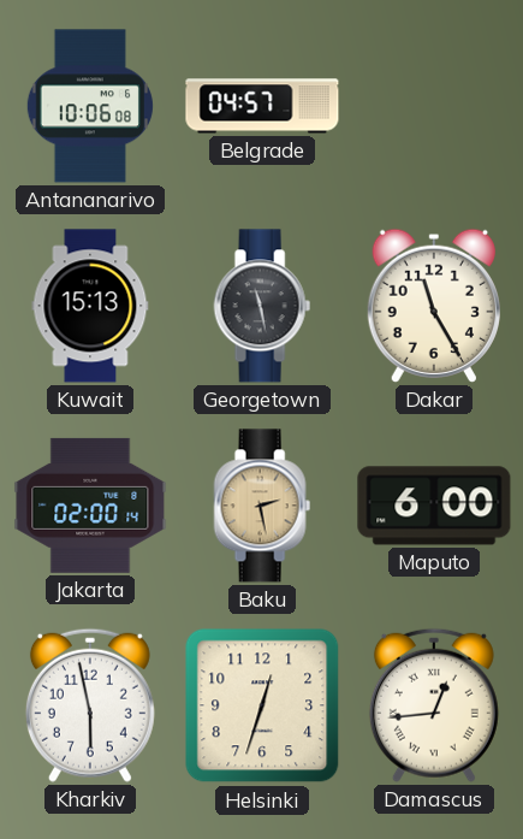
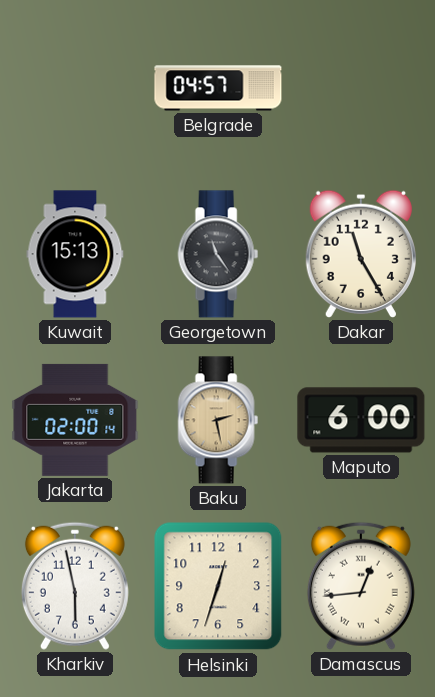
Antananarivo: 10:06 -> none (90, 106)
Georgetown: 11:28 -> 11:24 (218, 254)
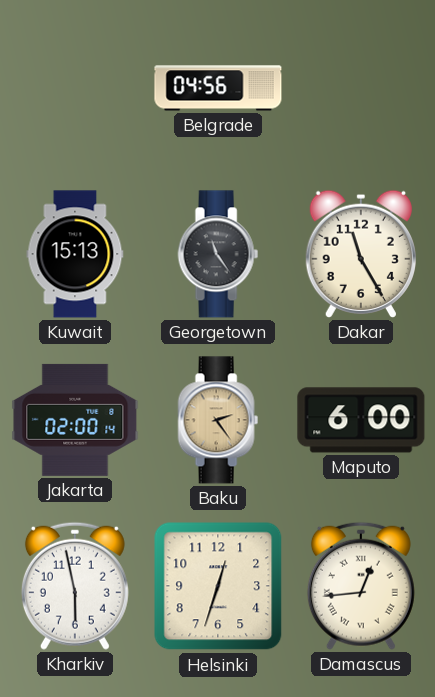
Belgrade: 04:57 -> 04:56 (218, 88)
Baku: 2:28 -> 2:24 (218, 420)
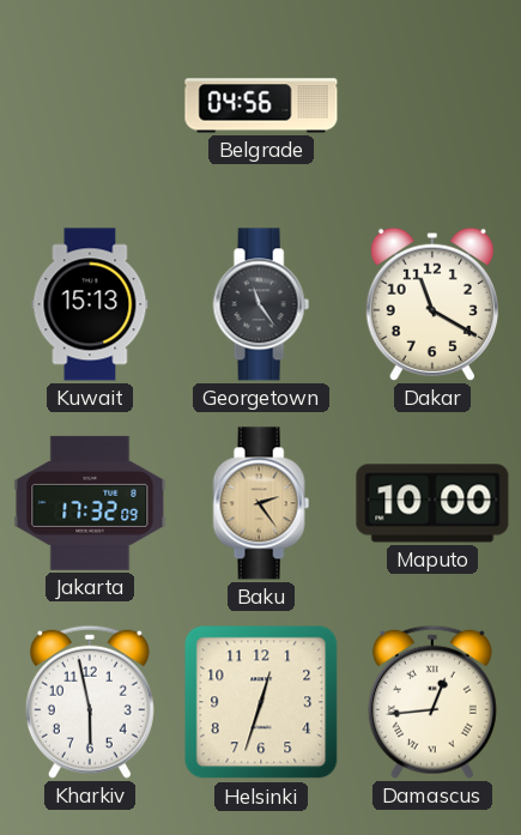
Dakar: 11:25 -> 11:20 (432, 304)
Jakarta: 02:00 -> 17:32 (90, 503)
Maputo: 6:00 -> 10:00 (432, 503)
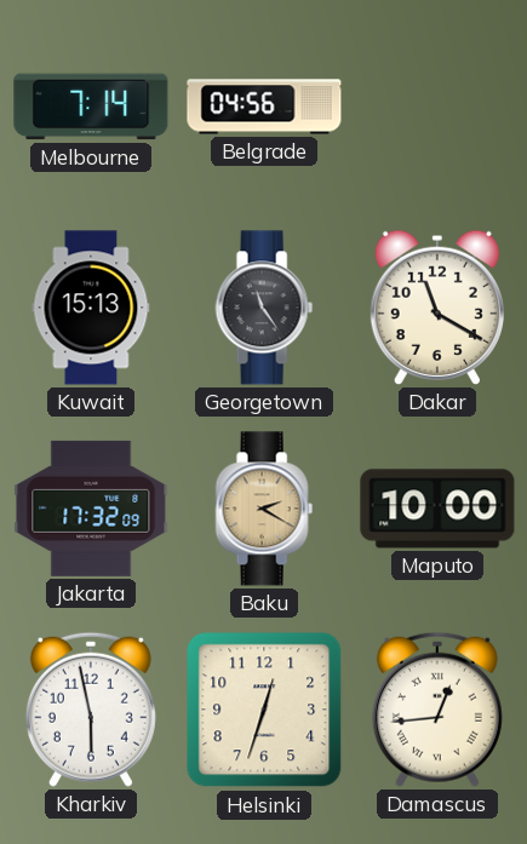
Melbourne: none -> 7:14 (91, 107)
Baku: 2:24 -> 2:20 (264, 509)
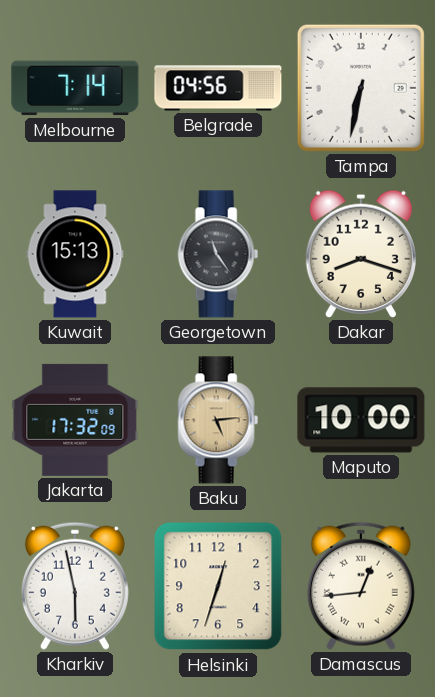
Tampa: none -> 6:32 (361, 88)
Dakar: 11:20 -> 8:18 (361, 254)
Baku: 2:20 -> 5:14 (218, 420)
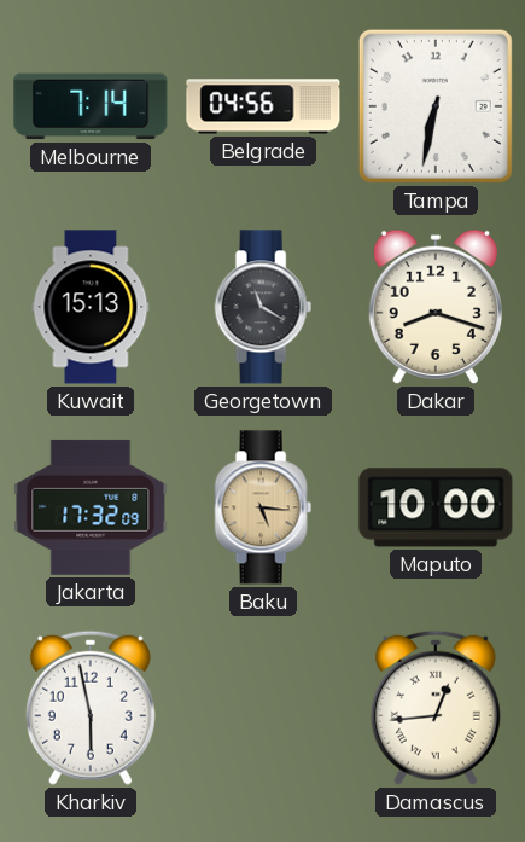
Georgetown: 11:24 -> 11:20 (263, 307)
Baku: 5:14 -> 5:16 (263, 507)
Helsinki: 12:33 -> none (218, 586)
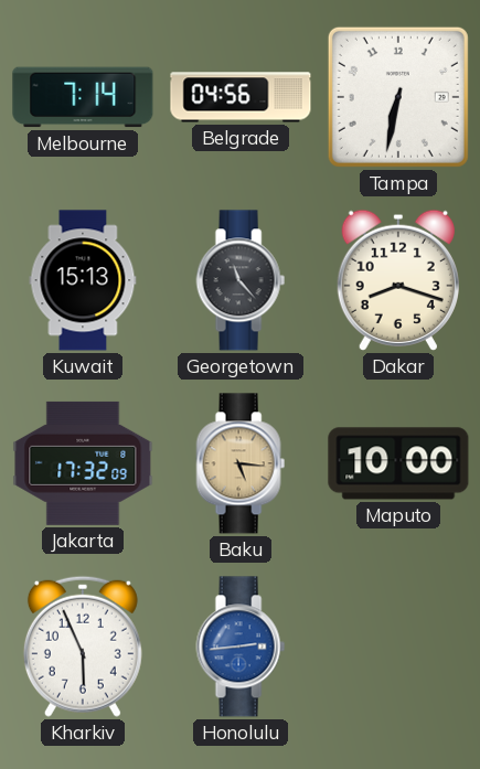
Georgetown: 11:20 -> 11:23 (241, 280)
Kharkiv: 5:58 -> 5:56 (83, 647)
Honolulu: none -> 2:44 (241, 647)
Damascus: 12:44 -> none (436, 708)
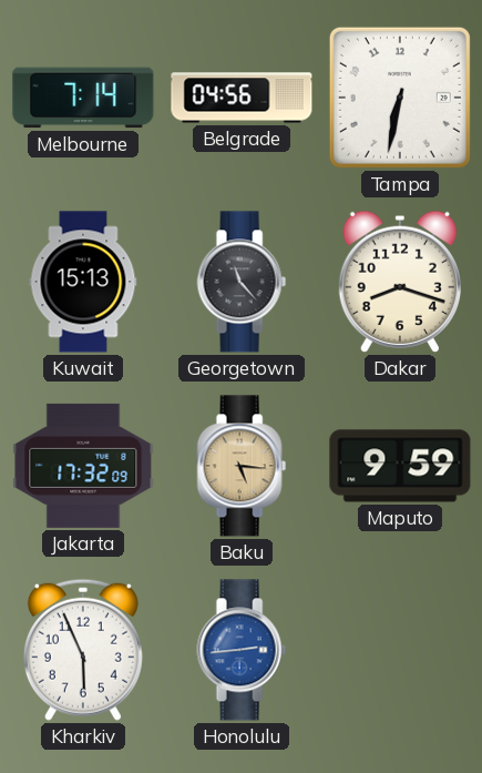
Maputo: 10:00 -> 9:59 (400, 466)
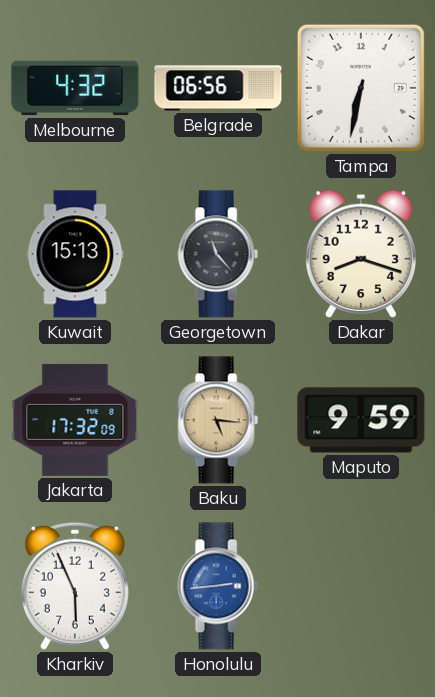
Melbourne: 7:14 -> 4:32 (75, 88)
Belgrade: 04:56 -> 06:56 (218, 88)
